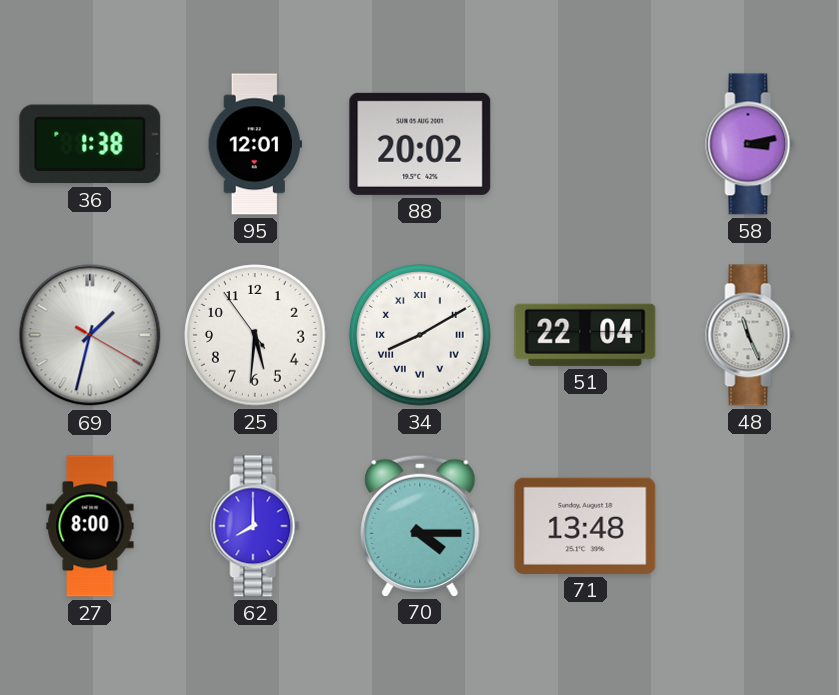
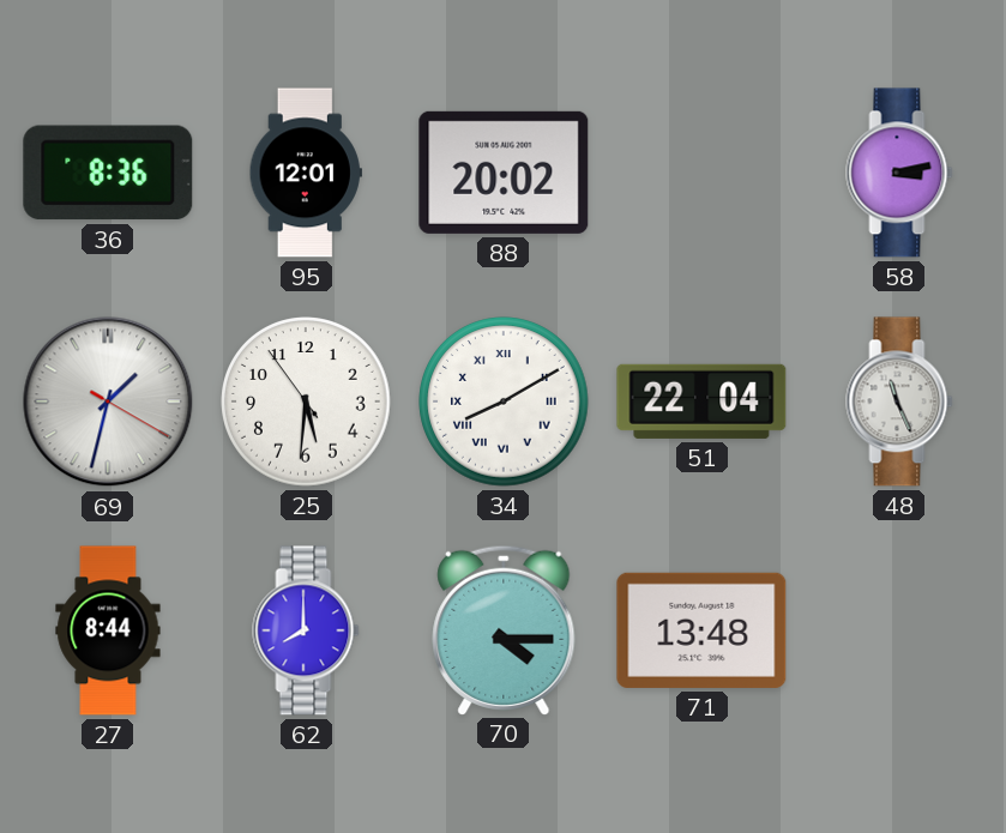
36: 1:38 -> 8:36 (108, 173)
27: 8:00 -> 8:44 (108, 630)
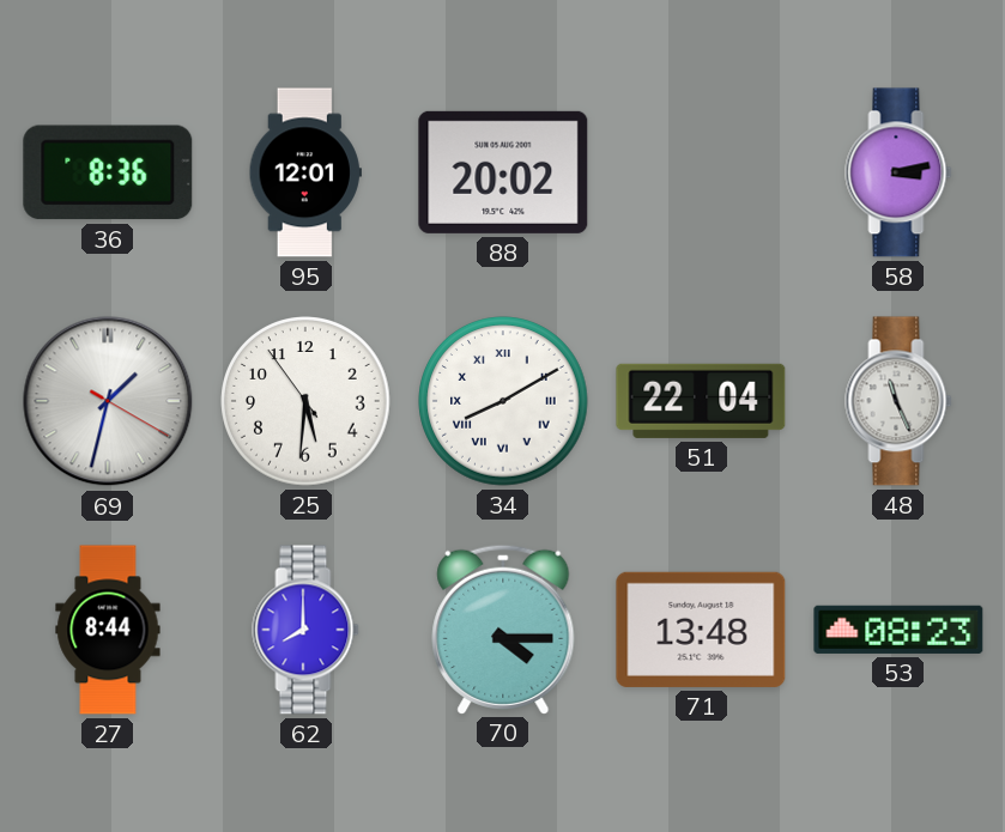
53: none -> 08:23 (898, 630)
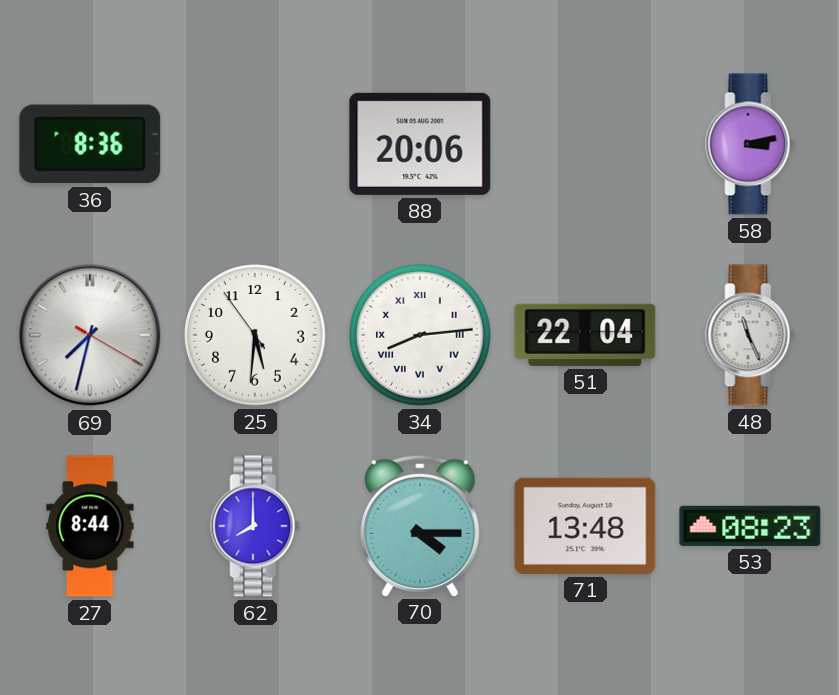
95: 12:01 -> none (305, 172)
88: 20:02 -> 20:06 (420, 144)
69: 1:32 -> 7:32 (90, 335)
34: 8:10 -> 8:14 (420, 335)
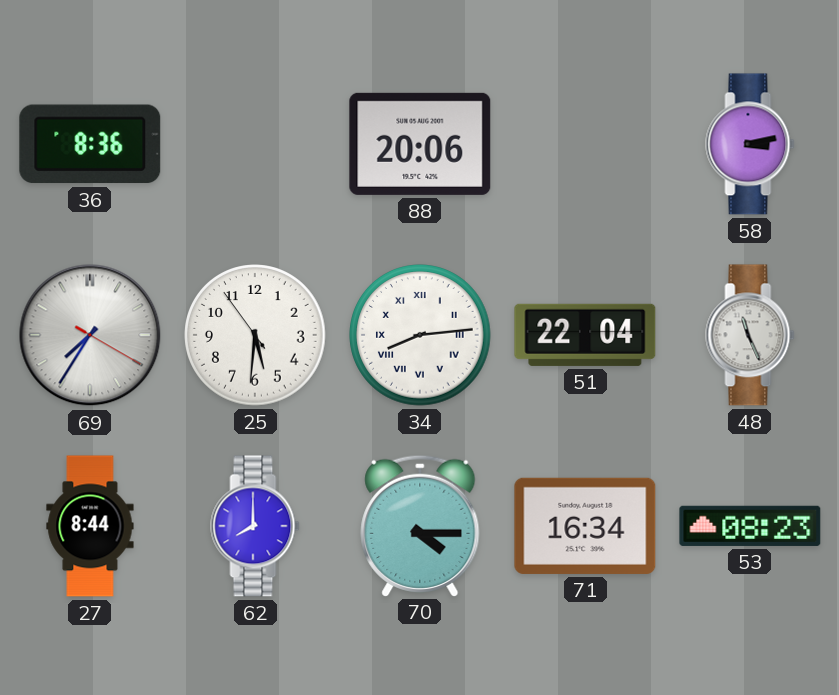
69: 7:32 -> 7:35 (90, 335)
71: 13:48 -> 16:34 (585, 526)
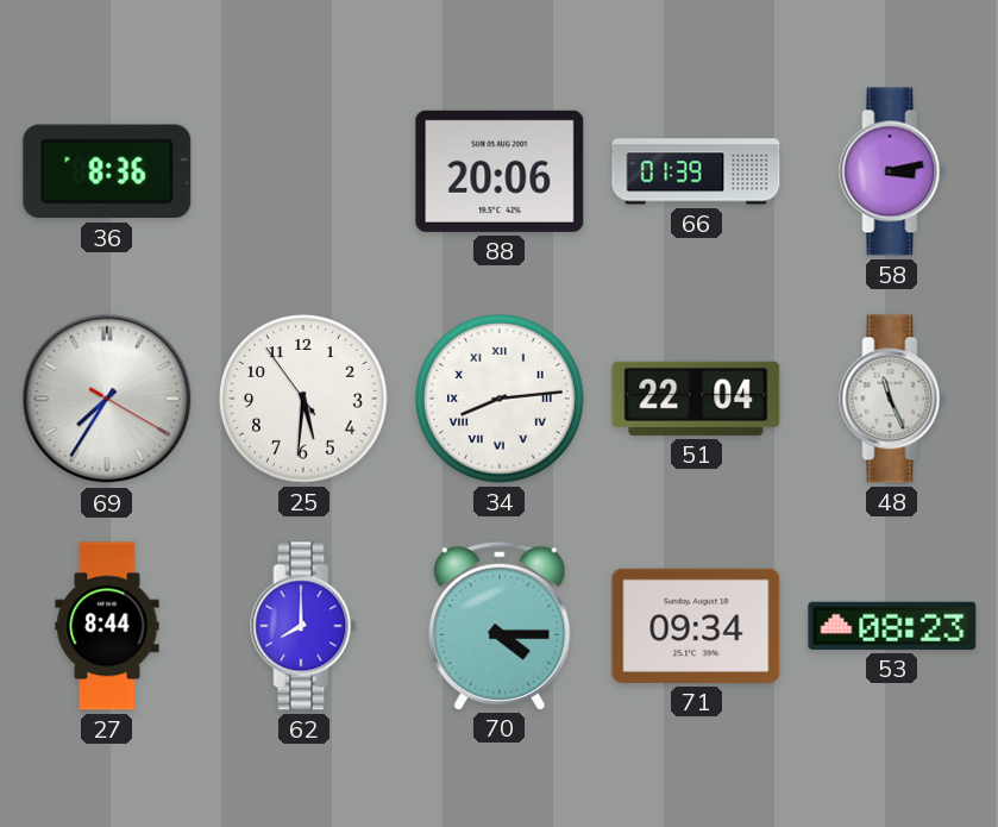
66: none -> 01:39 (696, 171)
71: 16:34 -> 09:34 (696, 626)
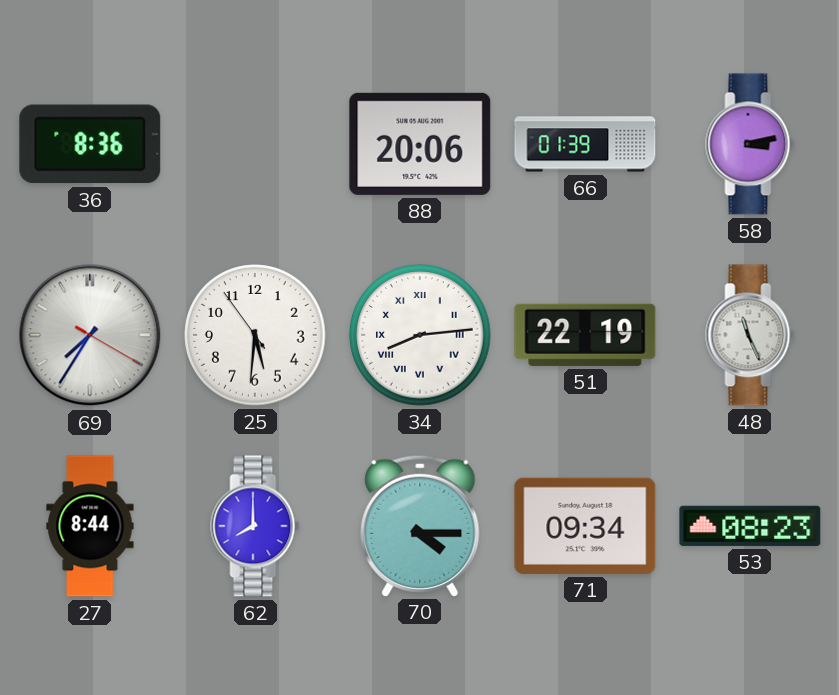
51: 22:04 -> 22:19 (585, 335)
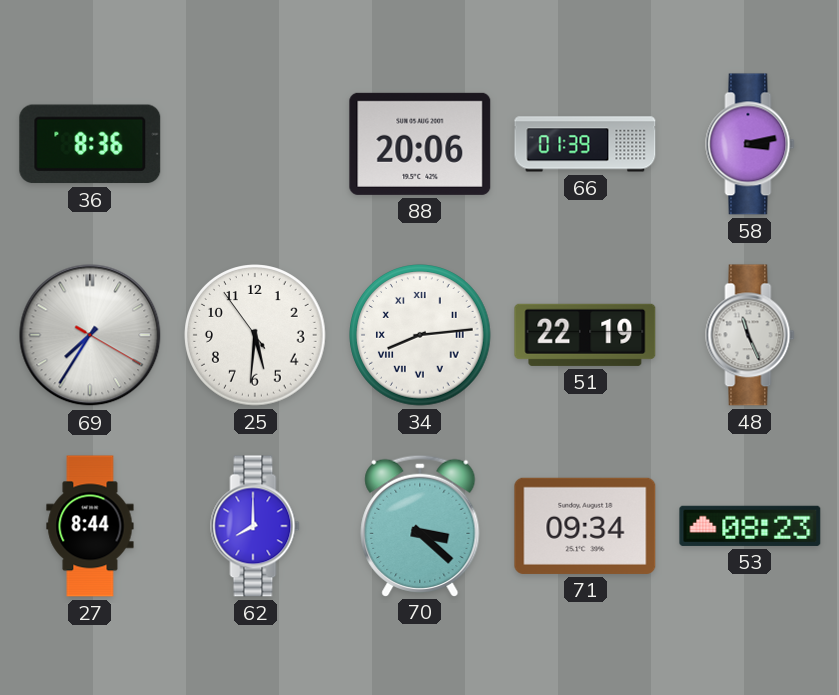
70: 4:15 -> 3:22 (420, 525)
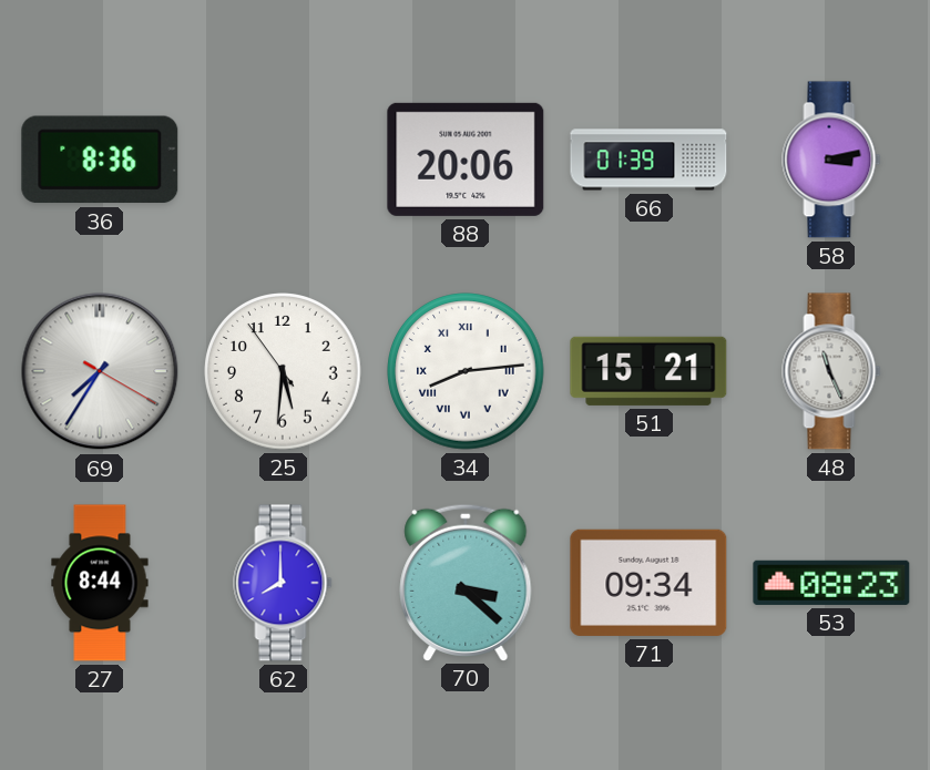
51: 22:19 -> 15:21 (648, 371)
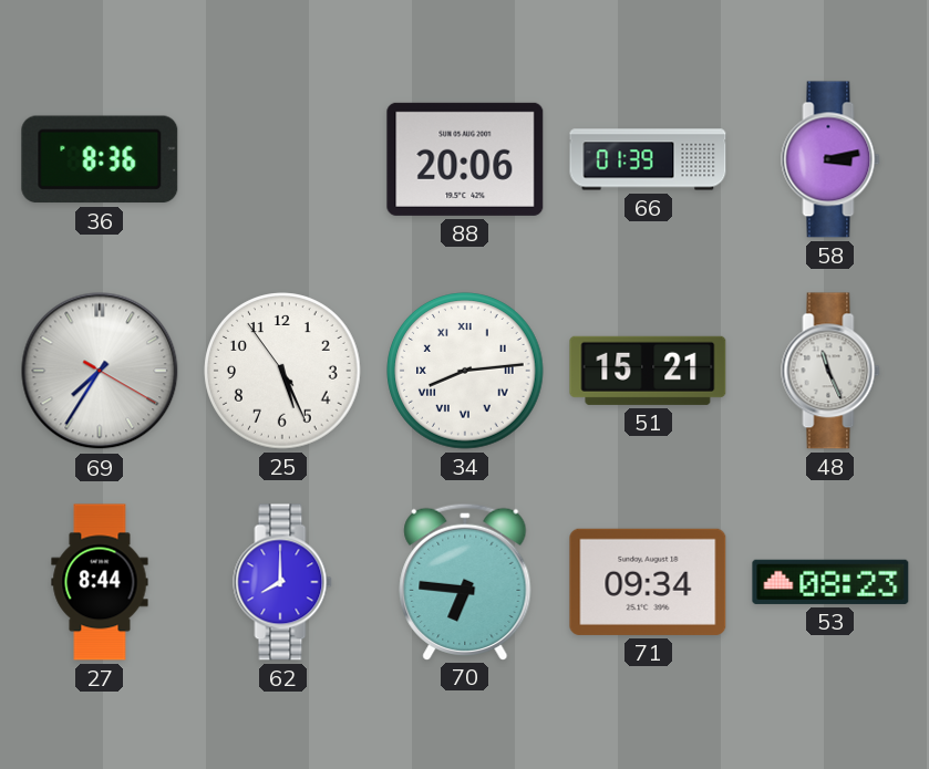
25: 5:30 -> 5:25 (282, 371)
70: 3:22 -> 6:46 (465, 581)
